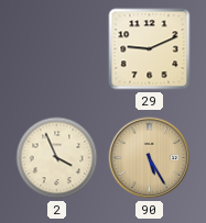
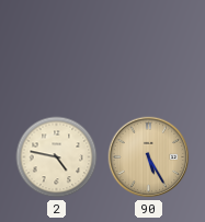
29: 9:11 -> none (150, 49)
2: 3:56 -> 4:47 (57, 157)
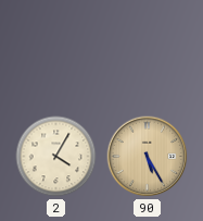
2: 4:47 -> 4:05 (56, 157)
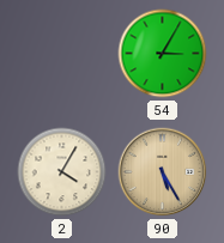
54: none -> 3:05 (163, 54)
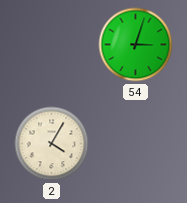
54: 3:05 -> 3:03 (136, 45)
90: 5:25 -> none (163, 172)
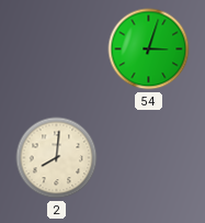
2: 4:05 -> 8:01 (57, 158)
